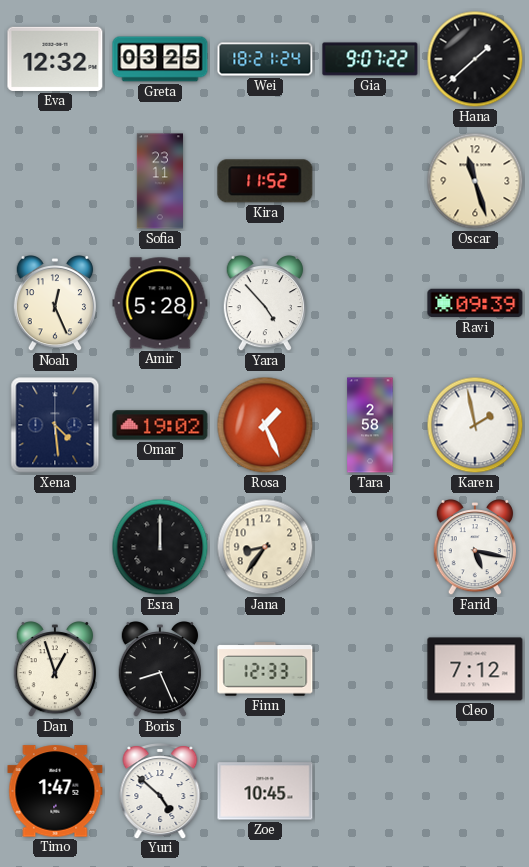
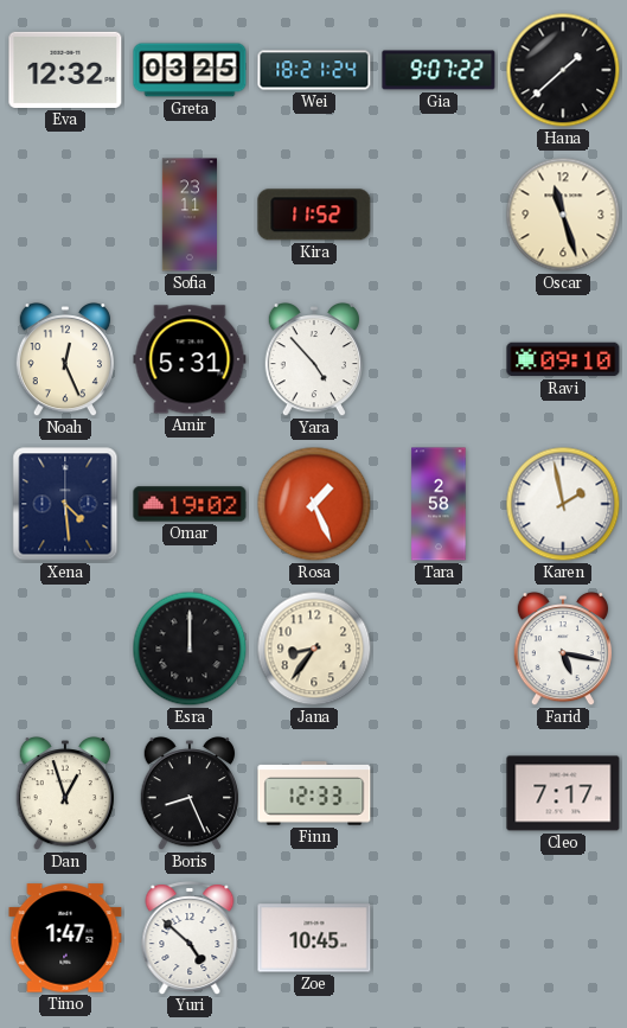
Amir: 5:28 -> 5:31 (190, 359)
Ravi: 09:39 -> 09:10 (563, 359)
Cleo: 7:12 -> 7:17 (563, 793)
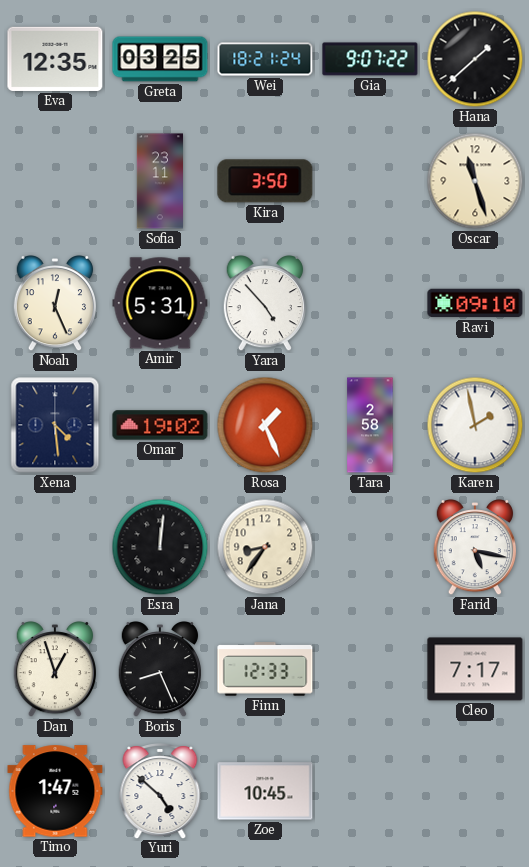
Eva: 12:32 -> 12:35 (55, 59)
Kira: 11:52 -> 3:50 (265, 181)
Esra: 12:00 -> 12:01 (160, 547)
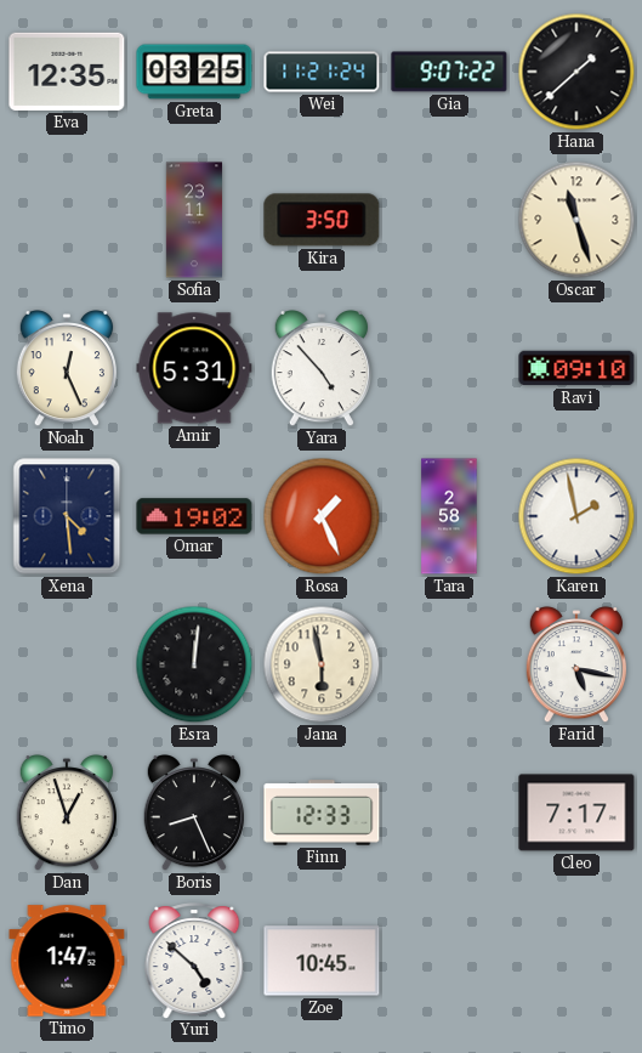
Wei: 18:21 -> 11:21 (322, 72)
Jana: 8:36 -> 5:58 (322, 664)
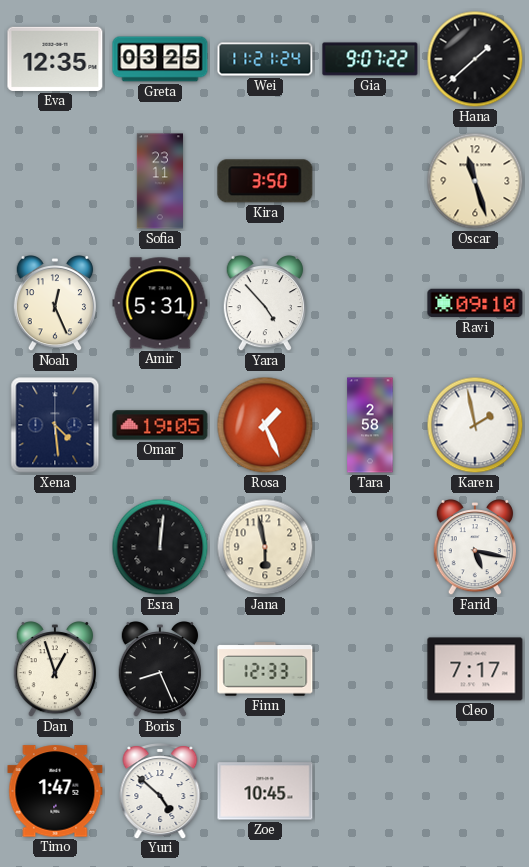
Omar: 19:02 -> 19:05 (160, 425)
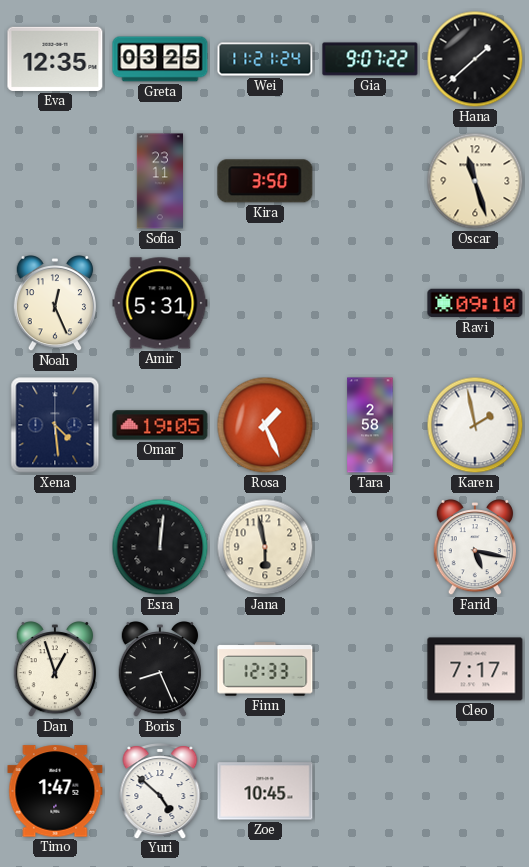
Yara: 4:53 -> none (264, 304)
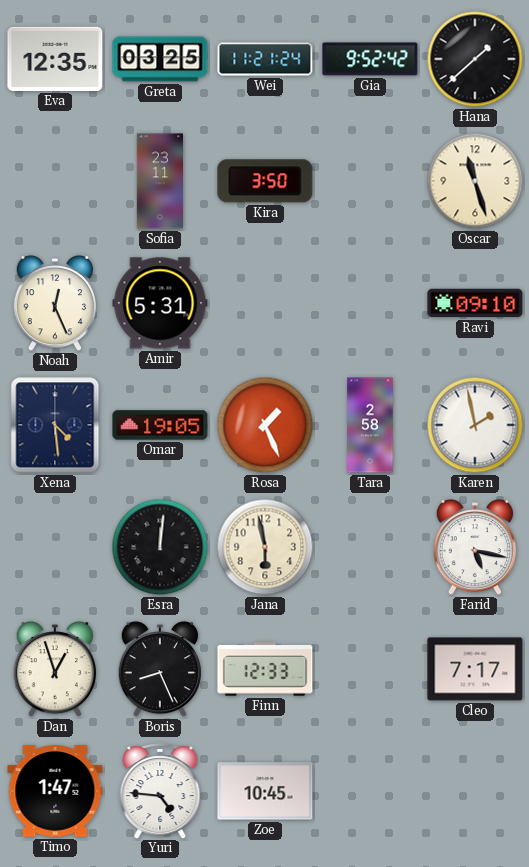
Gia: 9:07 -> 9:52 (370, 59)
Yuri: 4:52 -> 4:46 (160, 791)
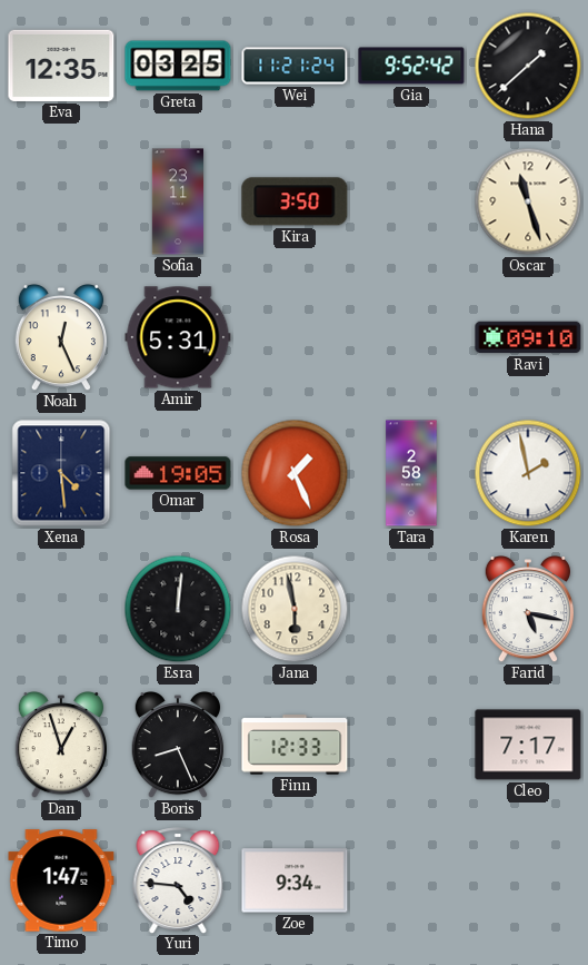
Zoe: 10:45 -> 9:34 (295, 880)
